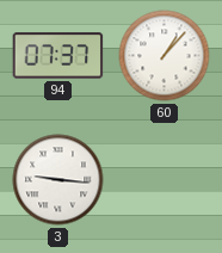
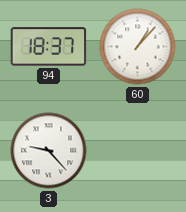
94: 07:37 -> 18:37 (49, 47)
3: 9:16 -> 9:23 (49, 151)
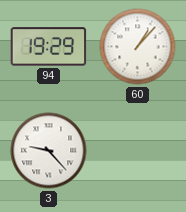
94: 18:37 -> 19:29 (49, 47)
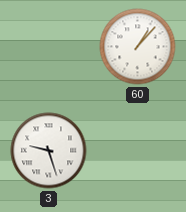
94: 19:29 -> none (49, 47)
3: 9:23 -> 9:27 (49, 151)
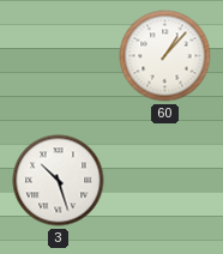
3: 9:27 -> 10:27 (59, 181)
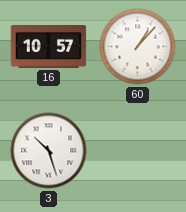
16: none -> 10:57 (49, 47)
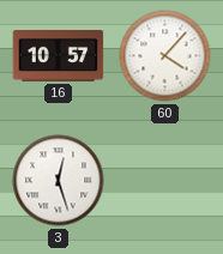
60: 1:07 -> 4:07 (165, 56)
3: 10:27 -> 12:27 (59, 181)
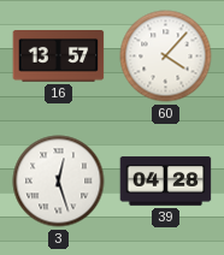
16: 10:57 -> 13:57 (59, 57)
39: none -> 04:28 (166, 182)
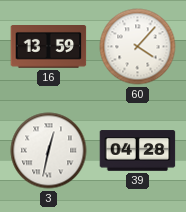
16: 13:57 -> 13:59 (49, 47)
3: 12:27 -> 12:32 (49, 151)
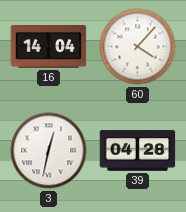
16: 13:59 -> 14:04 (49, 47)
